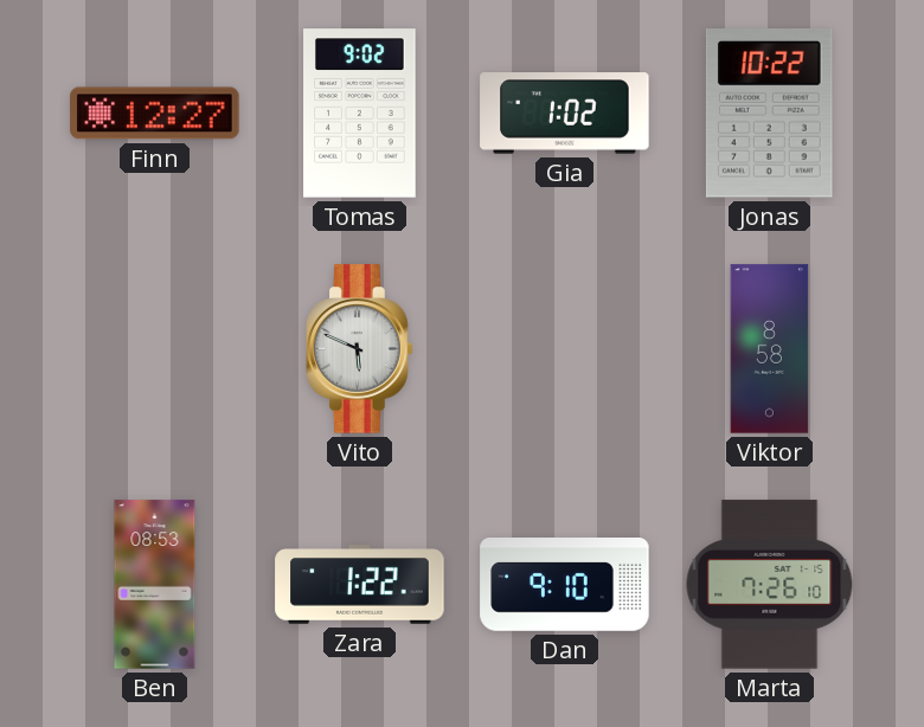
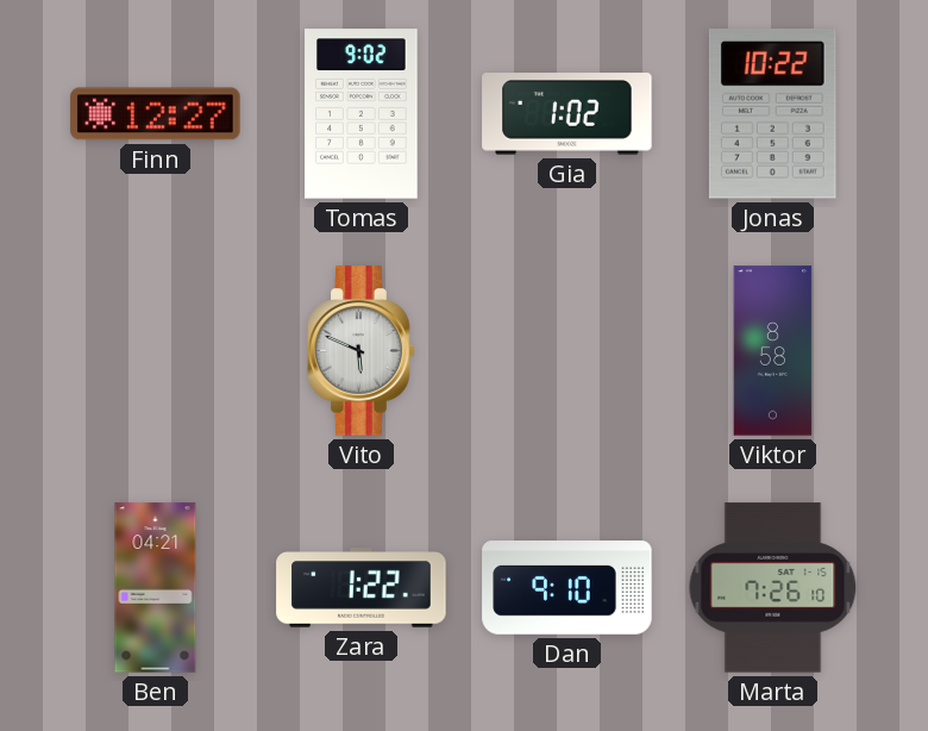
Ben: 08:53 -> 04:21 (156, 588)
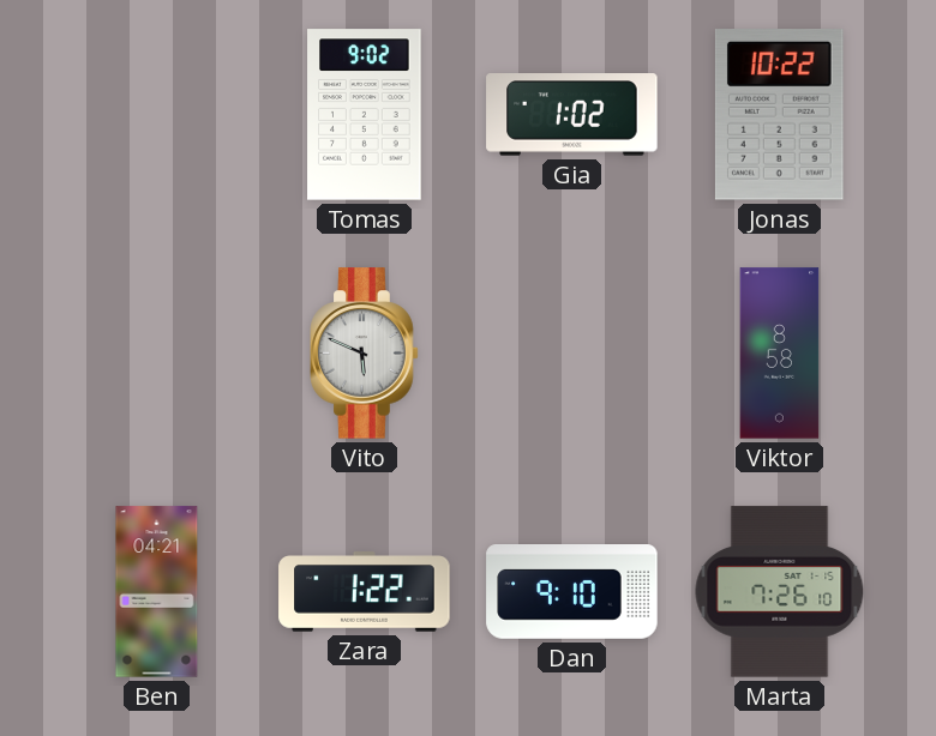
Finn: 12:27 -> none (156, 114)
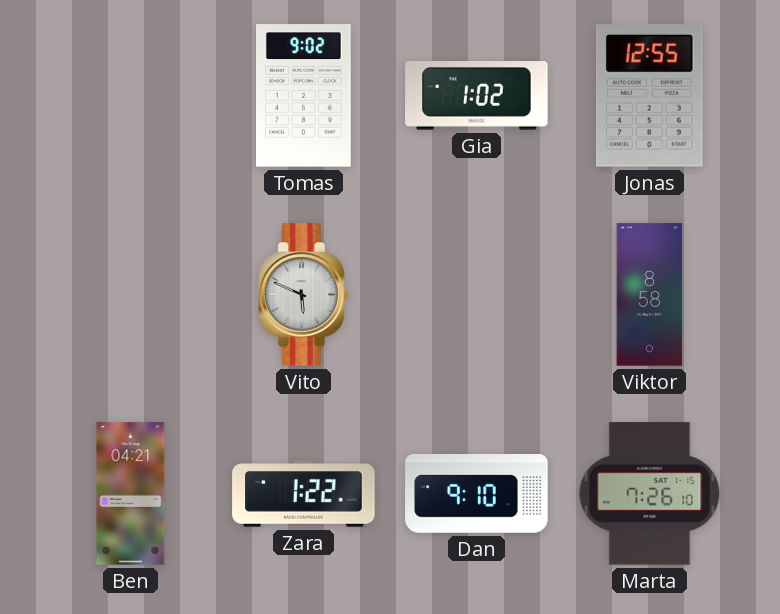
Jonas: 10:22 -> 12:55 (649, 96)
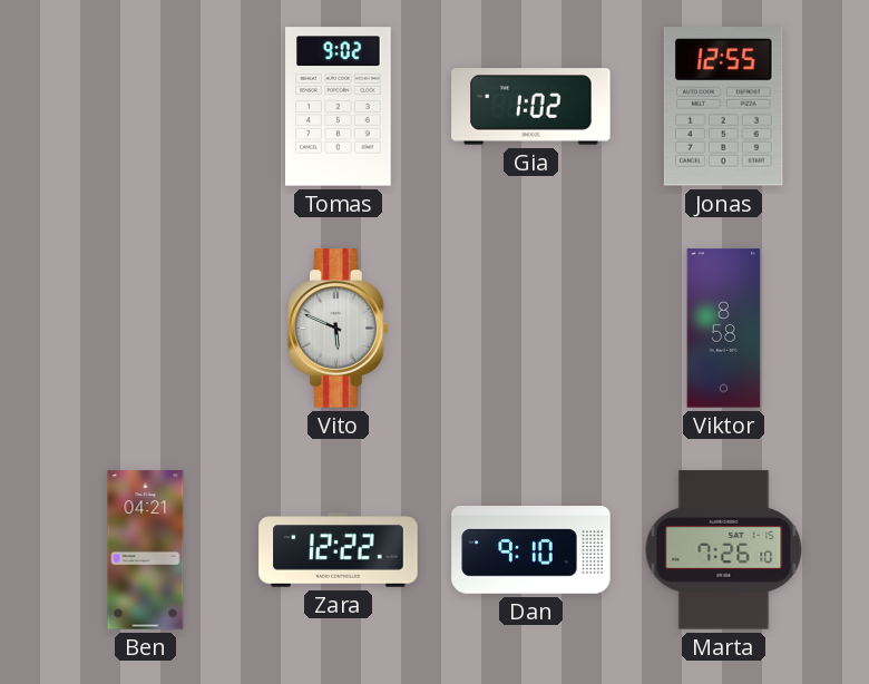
Zara: 1:22 -> 12:22 (339, 550)
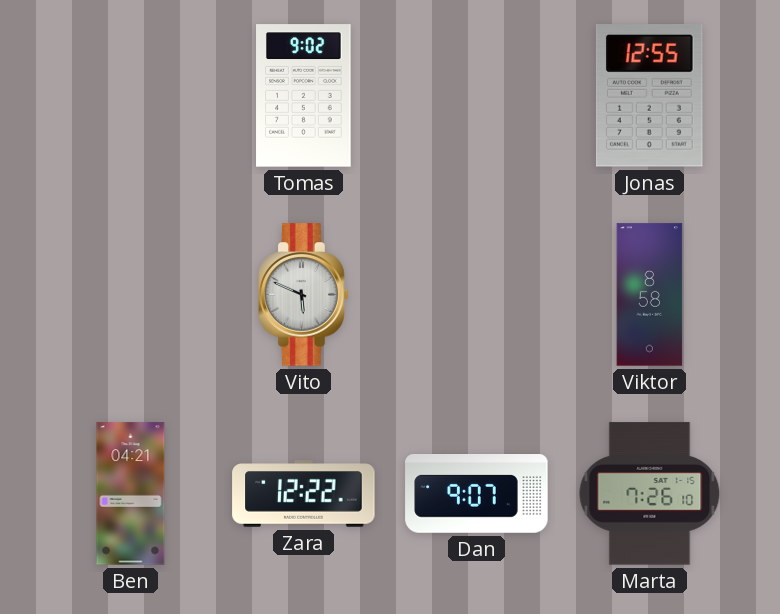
Gia: 1:02 -> none (531, 107)
Dan: 9:10 -> 9:07 (477, 494)
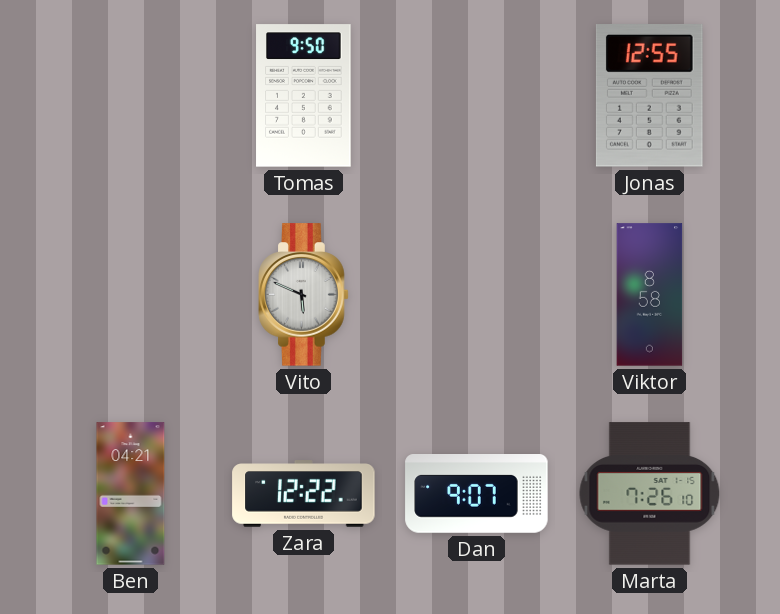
Tomas: 9:02 -> 9:50 (304, 96)
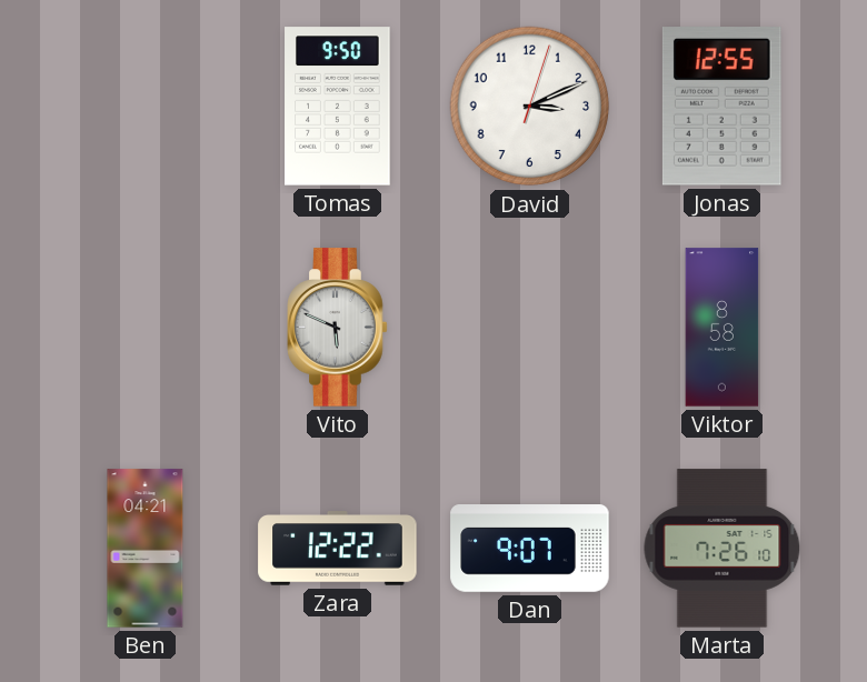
David: none -> 3:11 (530, 107)
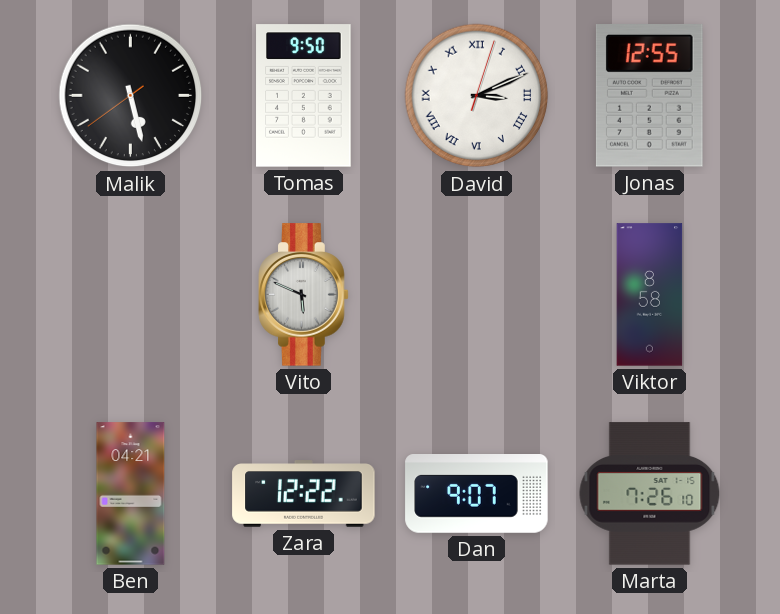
Malik: none -> 5:27 (131, 96)
David numerals: Arabic -> Roman (477, 96)
